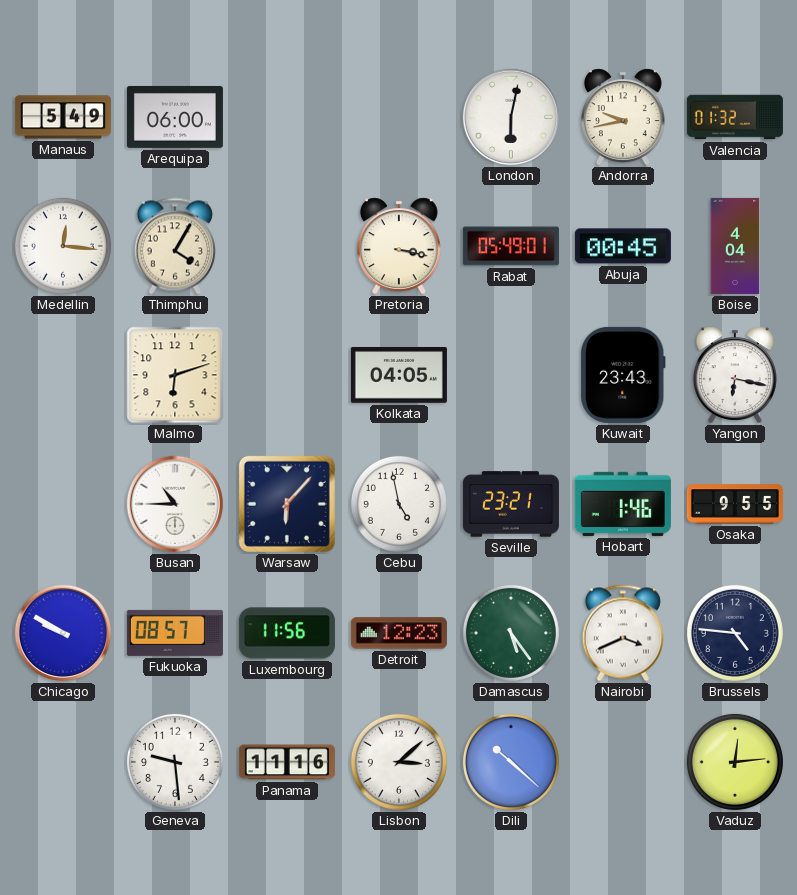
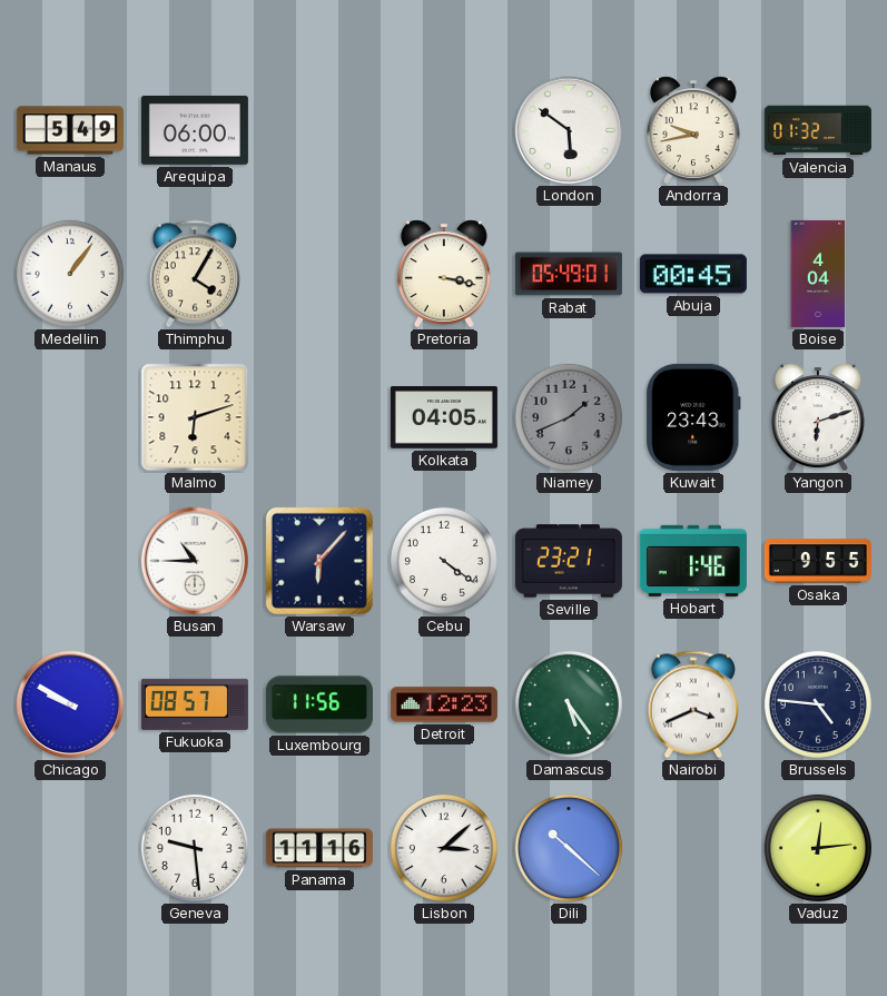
London: 6:02 -> 5:51 (569, 130)
Medellin: 12:16 -> 1:06 (70, 274)
Niamey: none -> 1:41 (569, 417)
Yangon: 6:17 -> 6:12 (818, 417)
Cebu: 4:58 -> 4:21 (444, 561)
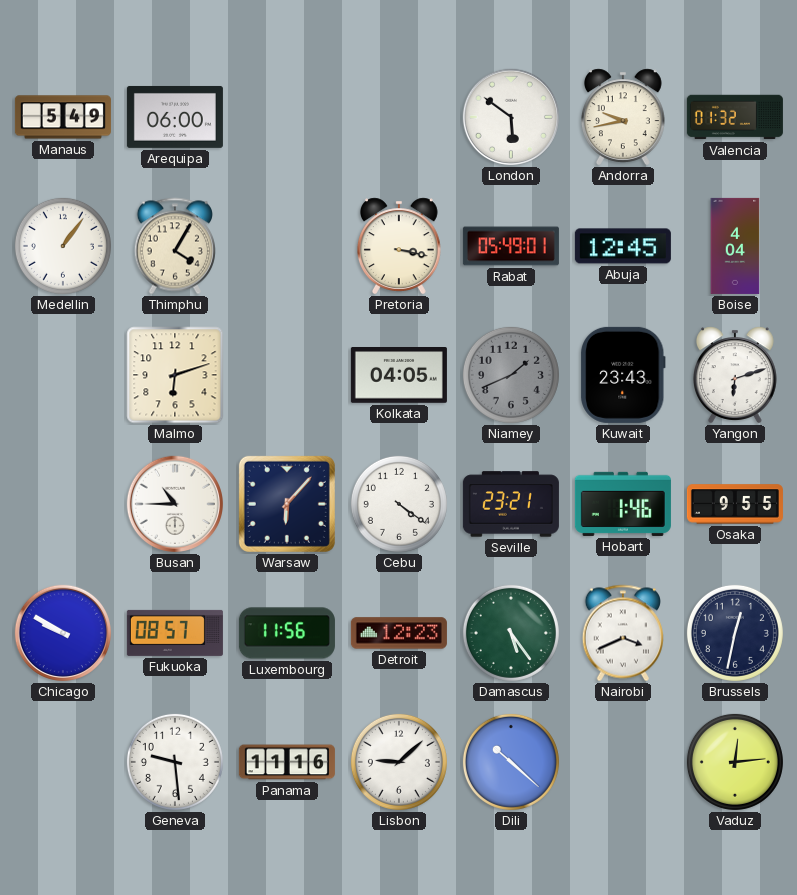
Abuja: 00:45 -> 12:45 (623, 246)
Brussels: 4:46 -> 12:32 (735, 633)
Lisbon: 3:08 -> 9:08 (399, 762)
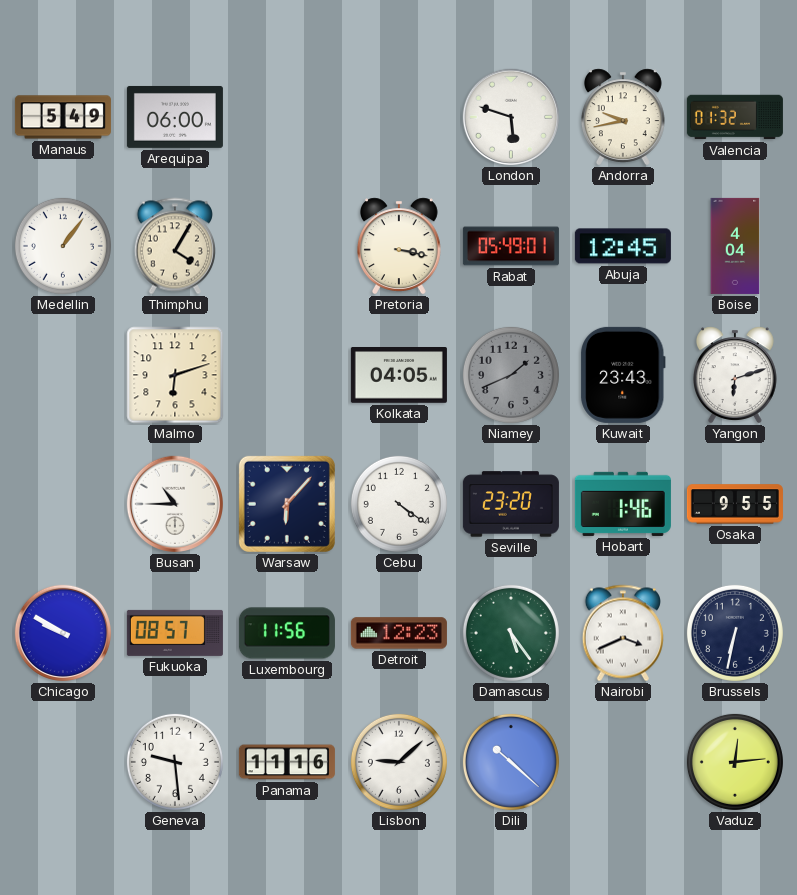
London: 5:51 -> 5:48 (511, 117)
Seville: 23:21 -> 23:20 (511, 504)
Brussels: 12:32 -> 6:32 (735, 633)
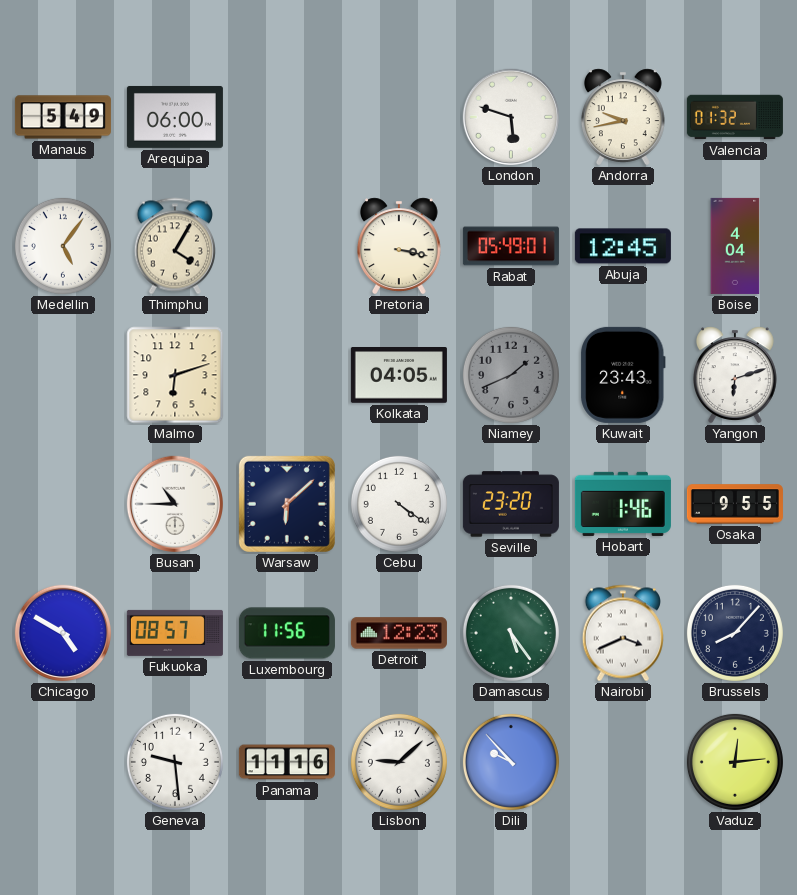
Medellin: 1:06 -> 5:06 (63, 246)
Warsaw: 6:07 -> 6:08 (287, 504)
Chicago: 9:50 -> 4:50 (63, 633)
Brussels: 6:32 -> 8:07 (735, 633)
Dili: 10:22 -> 9:53 (511, 762)
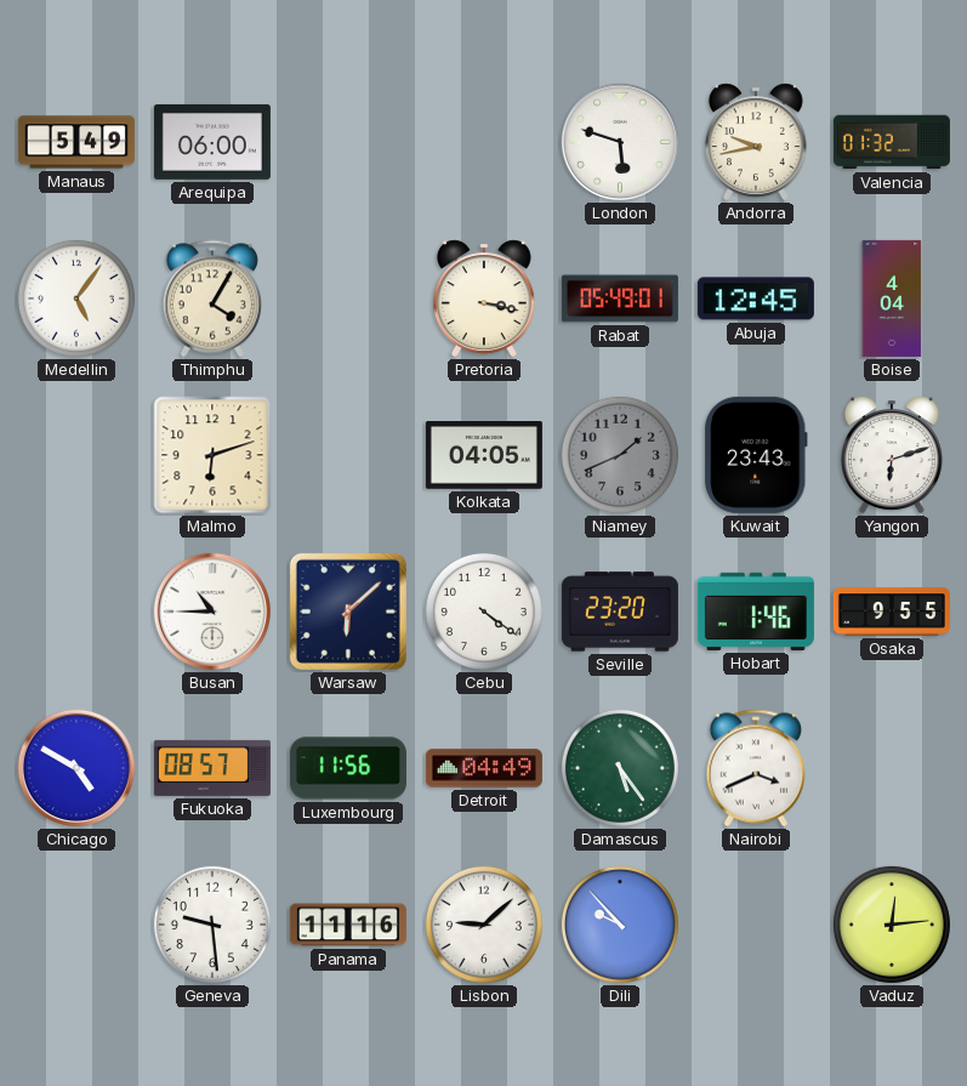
Detroit: 12:23 -> 04:49 (484, 768)
Brussels: 8:07 -> none (735, 633)
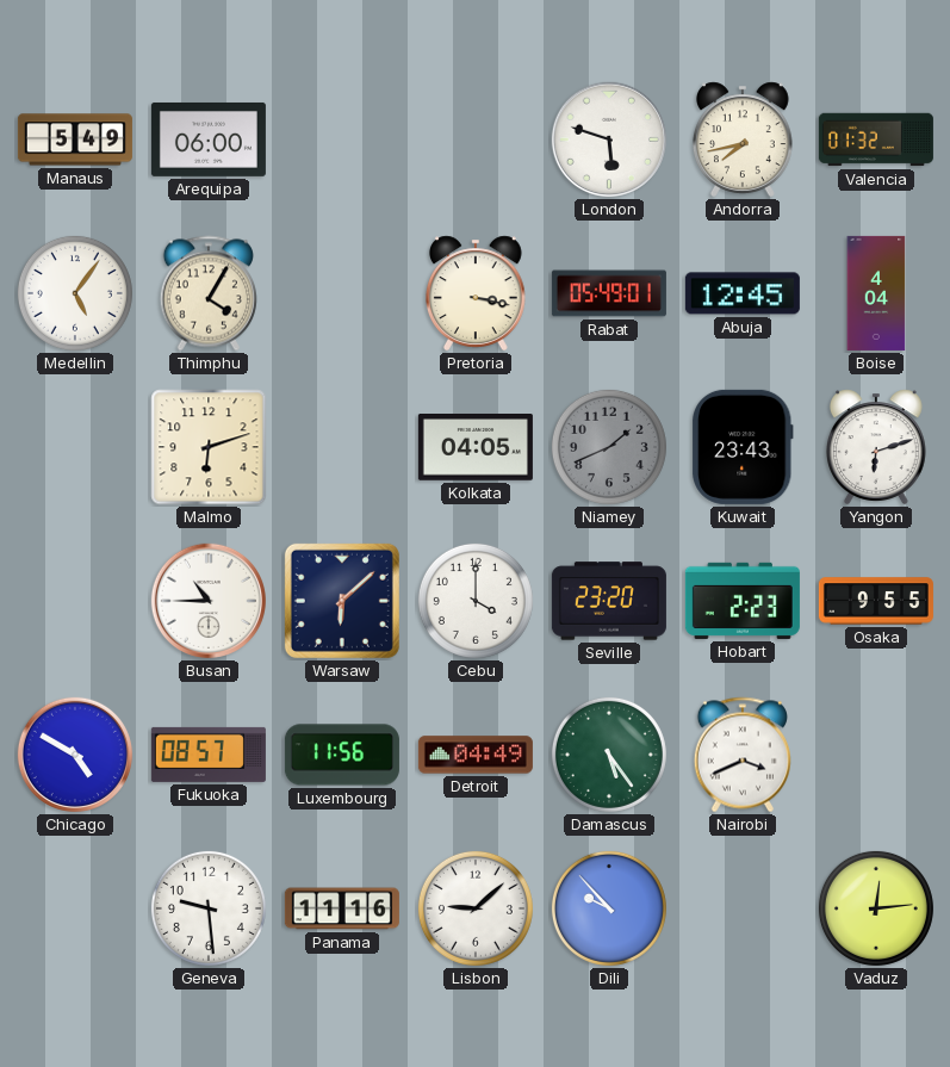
Andorra: 9:43 -> 7:43 (743, 139)
Cebu: 4:21 -> 4:00 (476, 601)
Hobart: 1:46 -> 2:23 (743, 601)
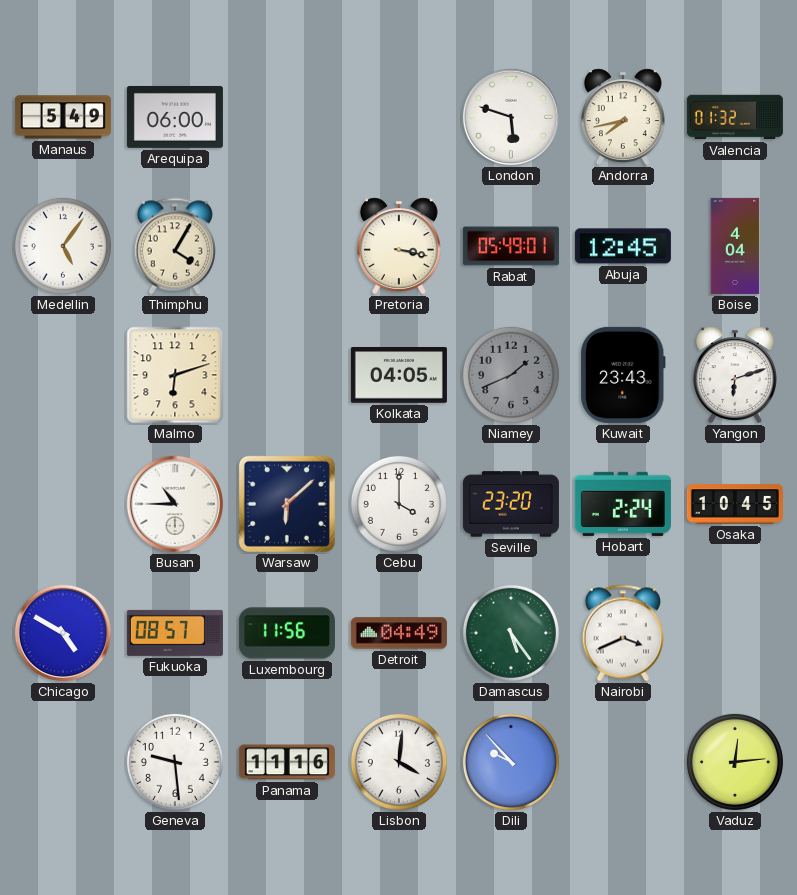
Hobart: 2:23 -> 2:24 (623, 504)
Osaka: 9:55 -> 10:45 (735, 504)
Lisbon: 9:08 -> 4:01 (399, 762)
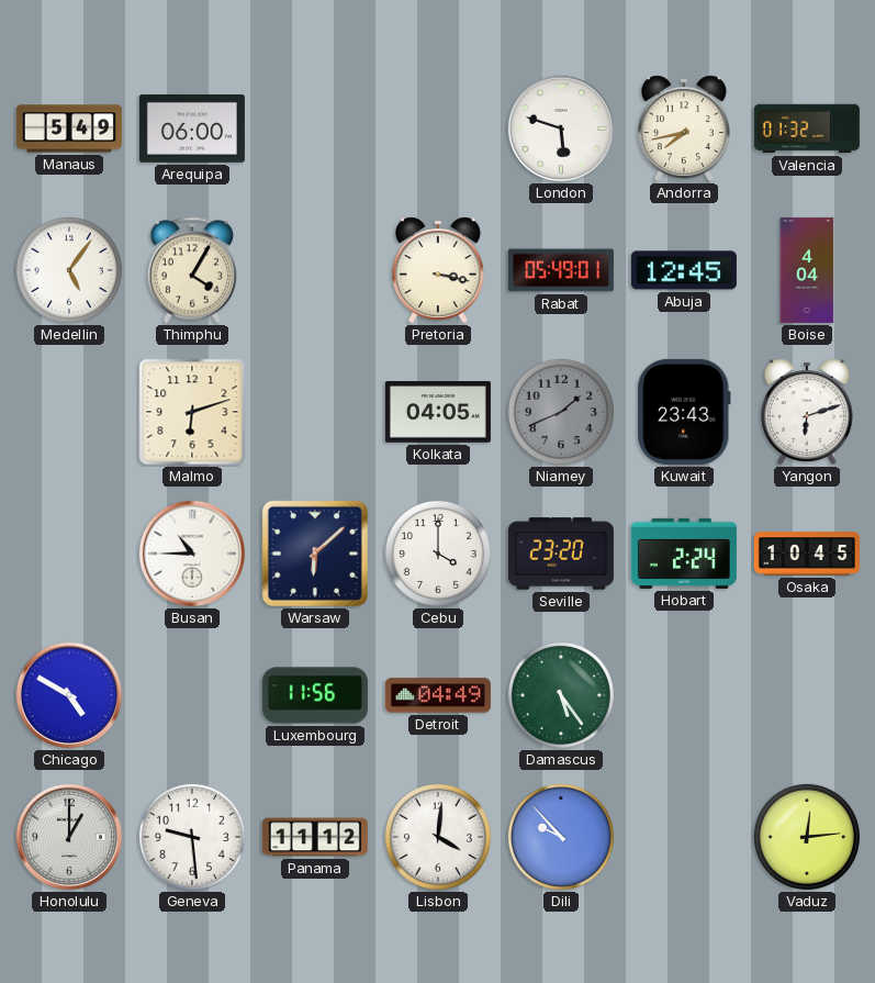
Fukuoka: 08:57 -> none (175, 633)
Nairobi: 3:41 -> none (623, 633)
Honolulu: none -> 1:00 (69, 837)
Panama: 11:16 -> 11:12 (315, 837)
